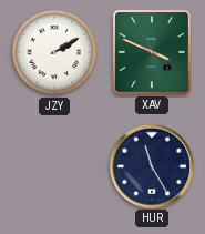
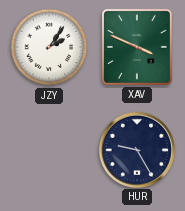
JZY: 2:10 -> 2:06 (49, 47)
HUR: 11:25 -> 9:25 (136, 149)
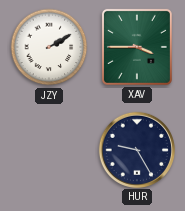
JZY: 2:06 -> 2:10 (49, 47)
XAV: 3:49 -> 3:45 (137, 47)
